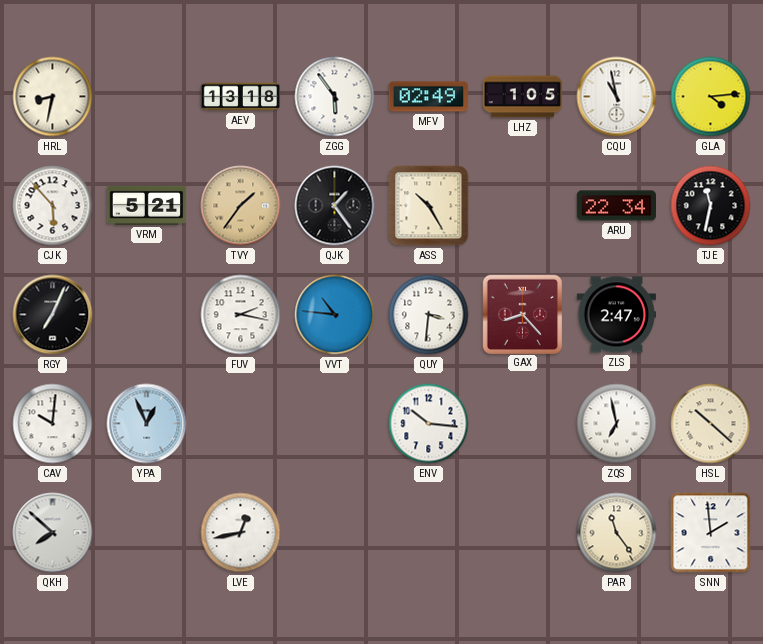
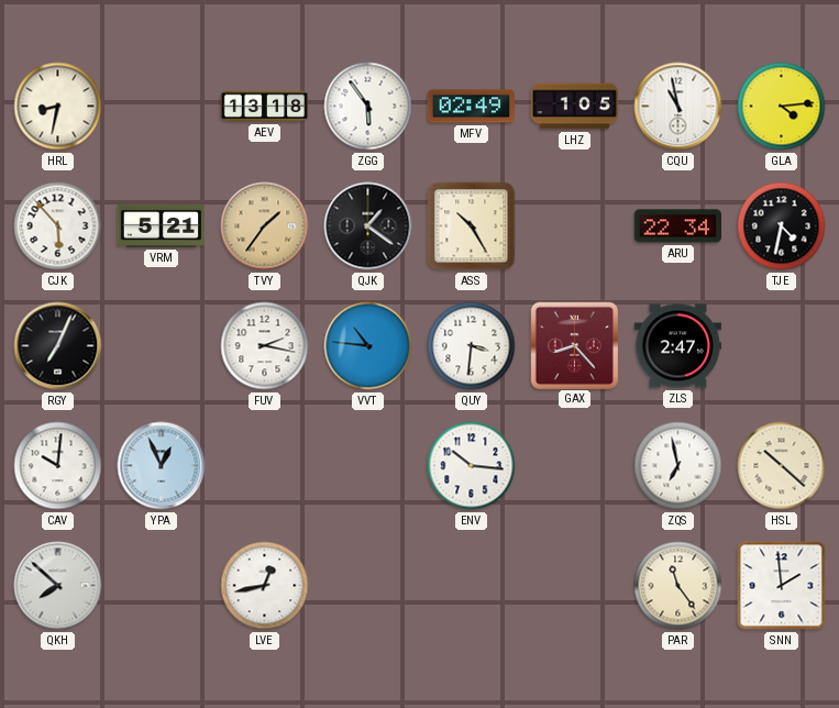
QJK: 1:24 -> 1:21 (368, 226)
TJE: 11:32 -> 4:32 (782, 226)
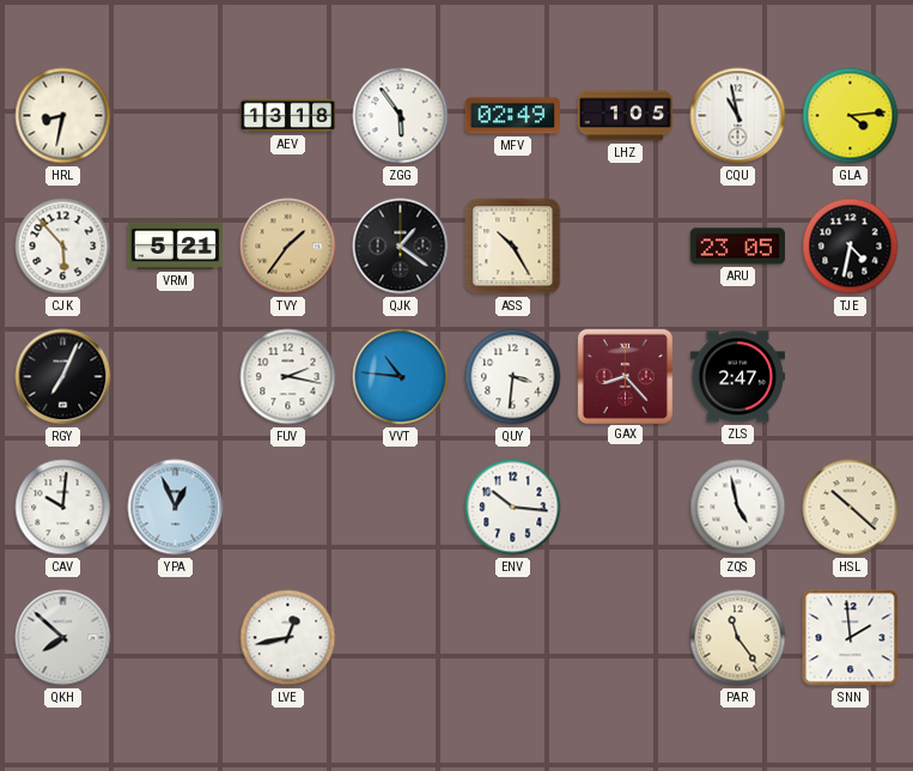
ARU: 22:34 -> 23:05 (737, 247)
ZQS: 6:58 -> 4:58 (738, 508)
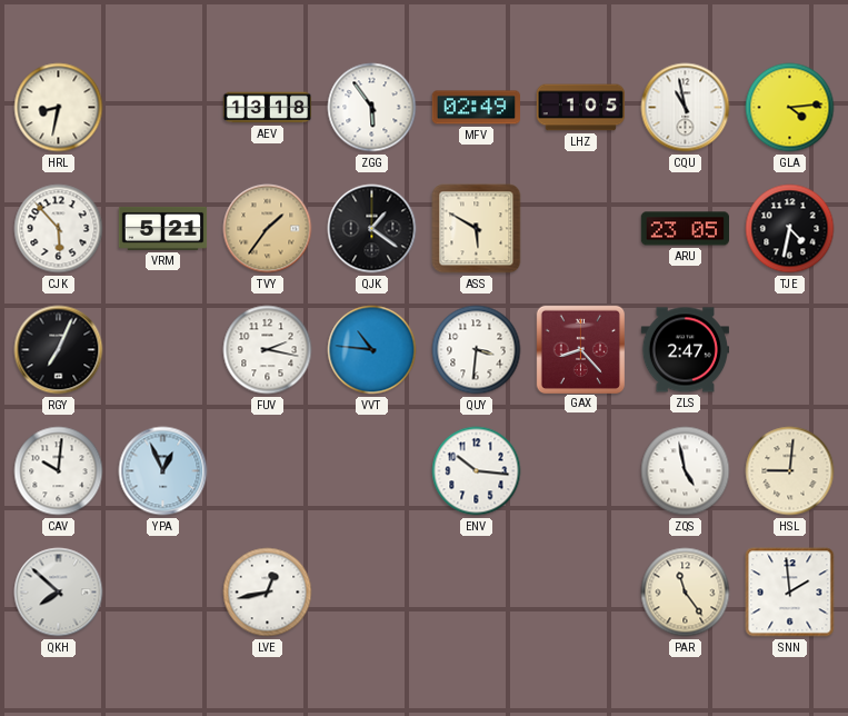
ASS: 10:25 -> 5:50 (477, 229)
HSL: 10:22 -> 9:01 (790, 471)
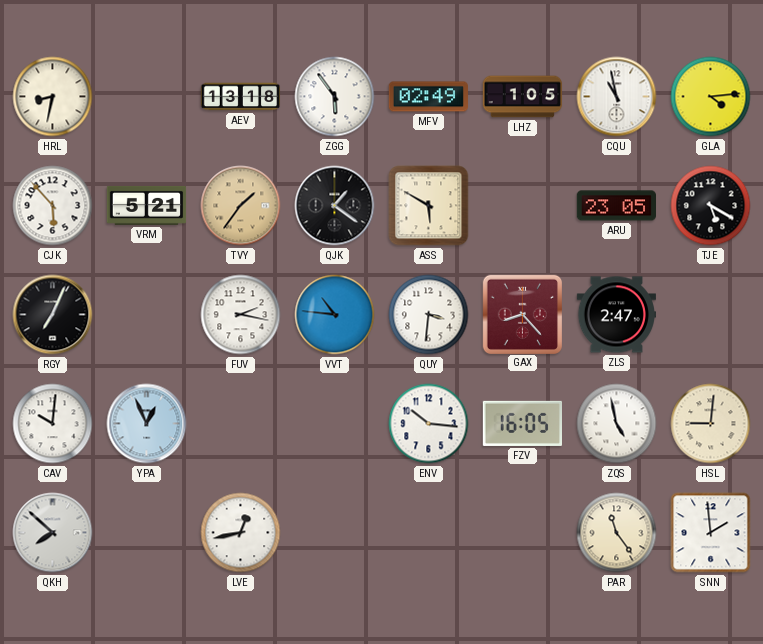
TJE: 4:32 -> 5:20 (711, 206)
FZV: none -> 16:05 (522, 423)
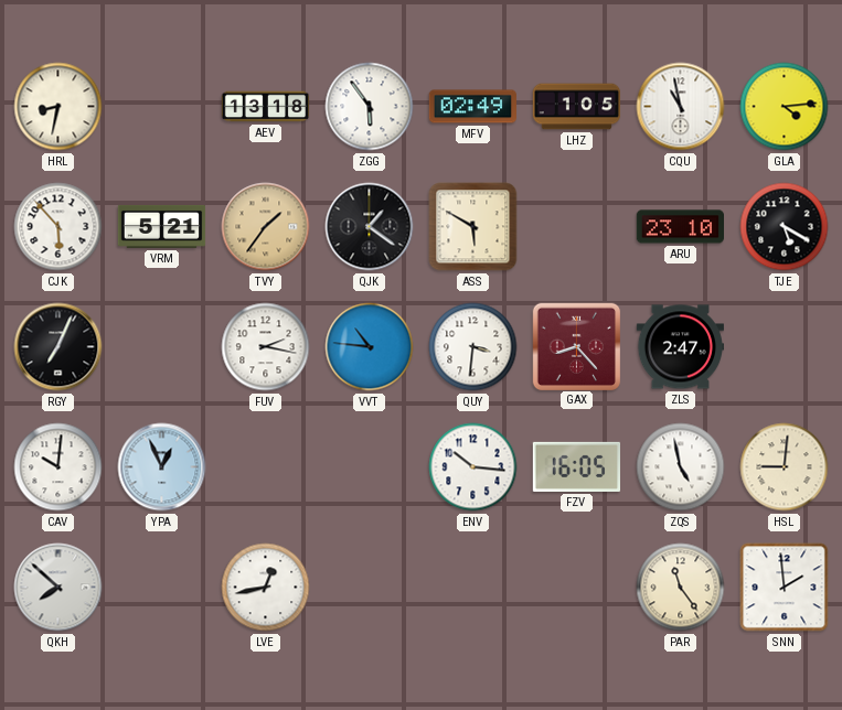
ARU: 23:05 -> 23:10 (680, 227)
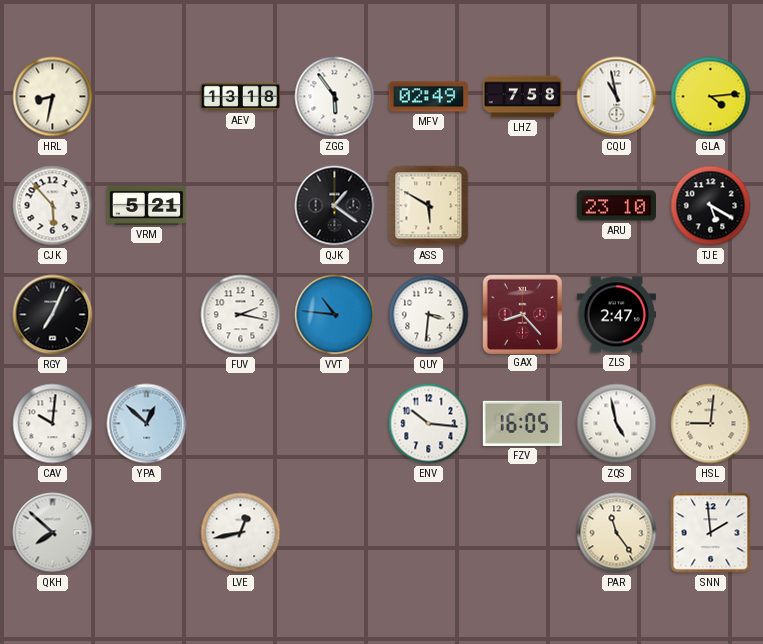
LHZ: 1:05 -> 7:58 (523, 97)
TVY: 1:36 -> none (266, 227)
YPA: 12:56 -> 12:52 (147, 424)
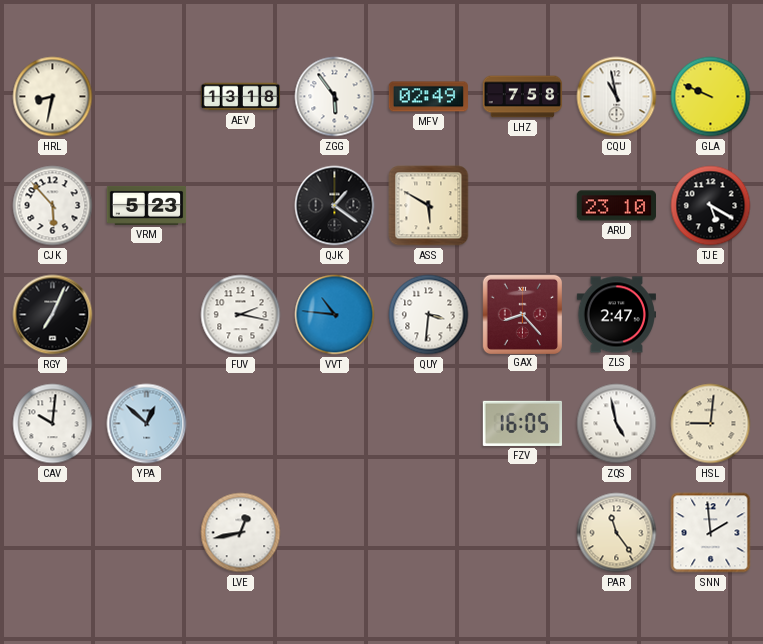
GLA: 4:14 -> 9:49 (711, 97)
VRM: 5:21 -> 5:23 (147, 205)
ENV: 10:16 -> none (429, 424)
QKH: 7:52 -> none (53, 533)
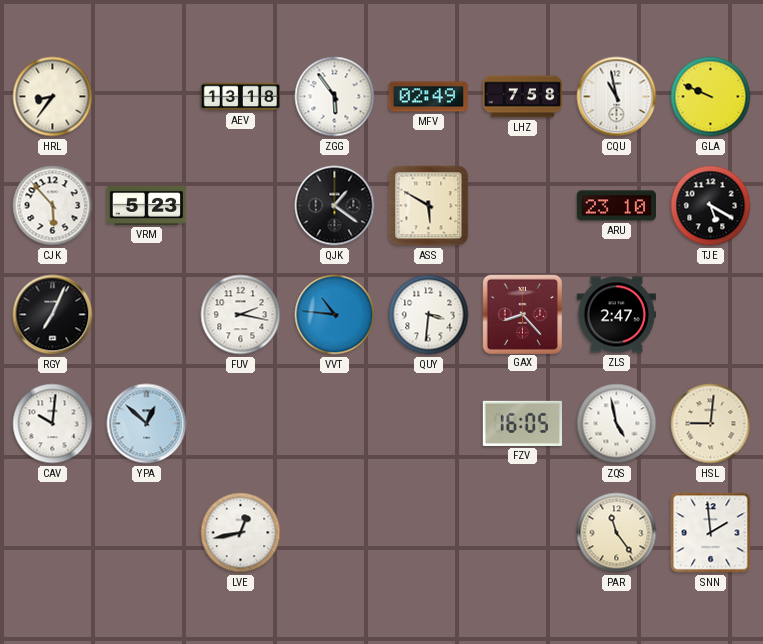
HRL: 8:32 -> 8:36 (53, 97)
